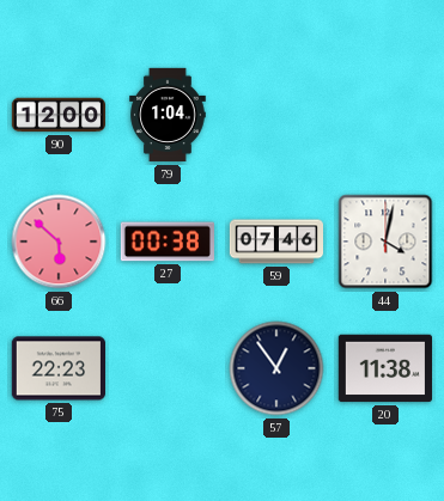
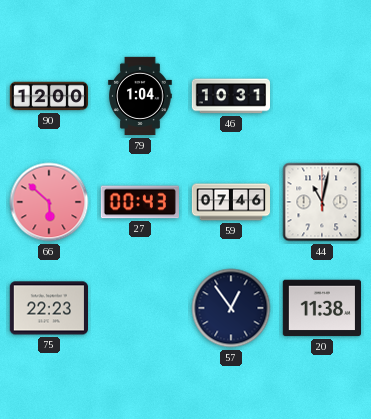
46: none -> 10:31 (230, 96)
27: 00:38 -> 00:43 (140, 202)
44: 4:02 -> 11:02 (322, 202)
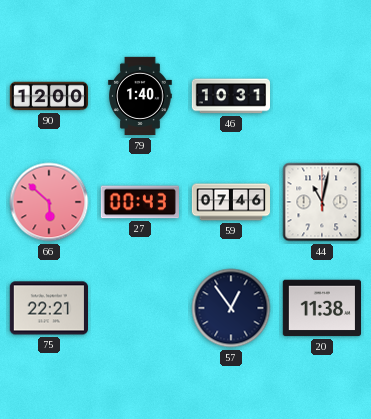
79: 1:04 -> 1:40 (140, 96)
75: 22:23 -> 22:21 (48, 308)
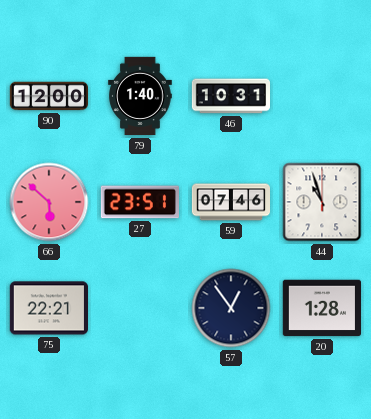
27: 00:43 -> 23:51 (140, 202)
44: 11:02 -> 10:57 (322, 202)
20: 11:38 -> 1:28 (321, 308)
